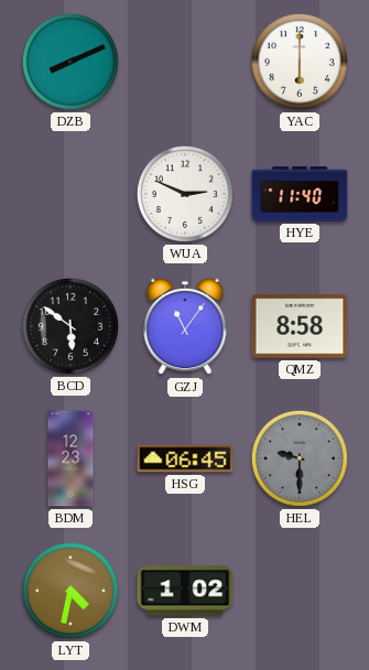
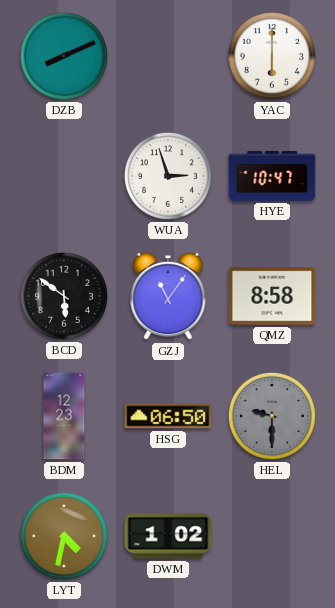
WUA: 2:49 -> 2:57 (168, 176)
HYE: 11:40 -> 10:47 (272, 176)
HSG: 06:45 -> 06:50 (168, 416)
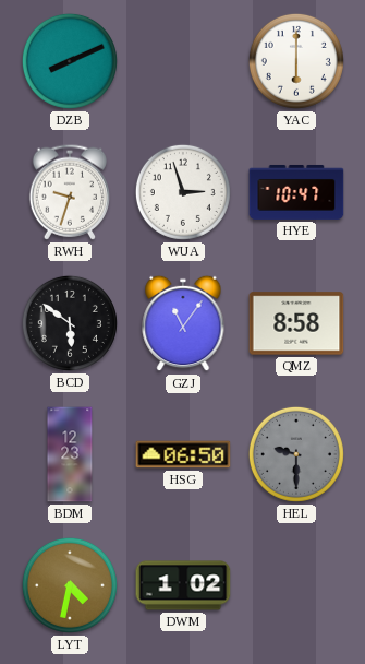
RWH: none -> 9:33 (69, 192)
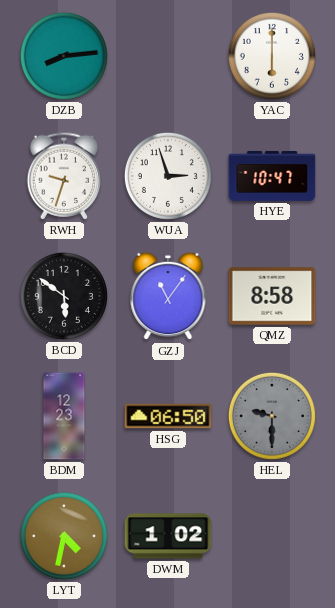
DZB: 8:11 -> 8:14 (64, 56)
